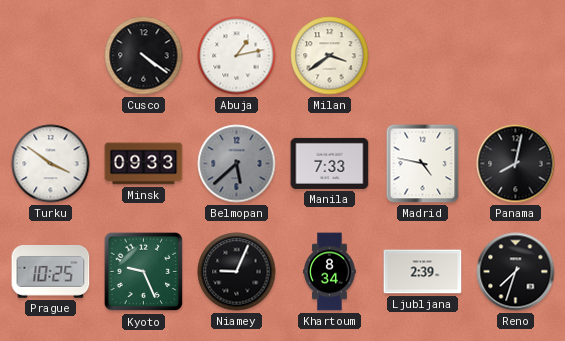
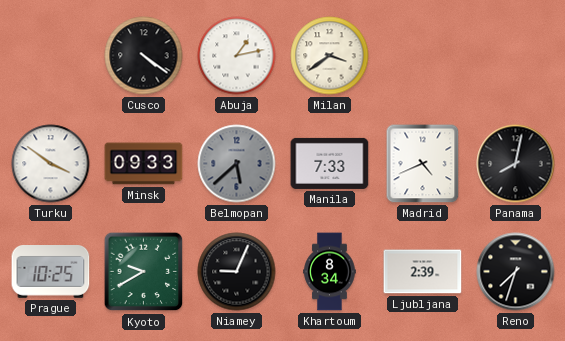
Madrid: 4:47 -> 4:41 (423, 164)
Kyoto: 9:26 -> 9:40 (144, 272)
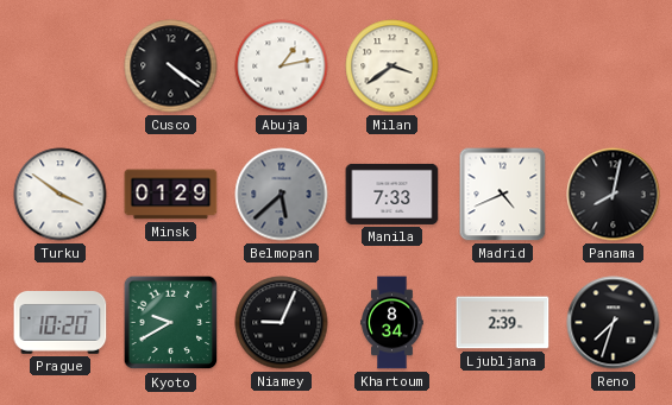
Minsk: 09:33 -> 01:29 (171, 195)
Prague: 10:25 -> 10:20 (61, 323)
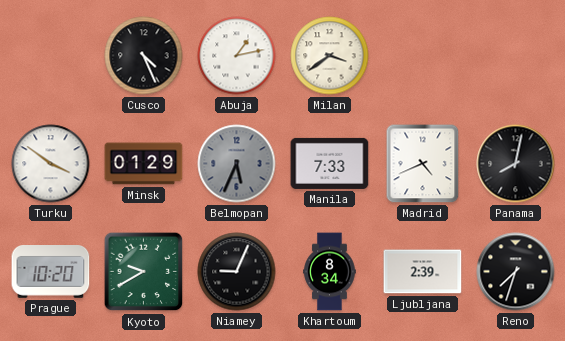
Cusco: 4:21 -> 4:26 (144, 56)
Belmopan: 5:38 -> 5:34 (237, 164)
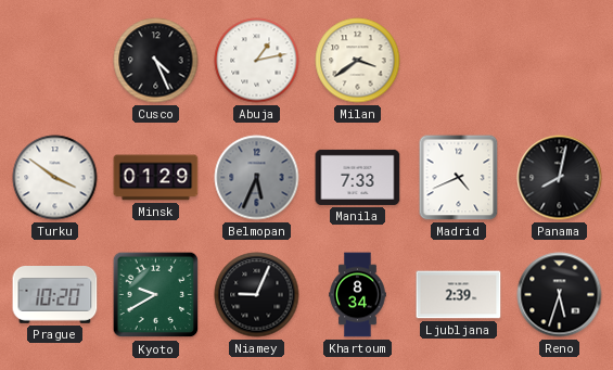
Reno: 7:33 -> 5:33 (560, 295)
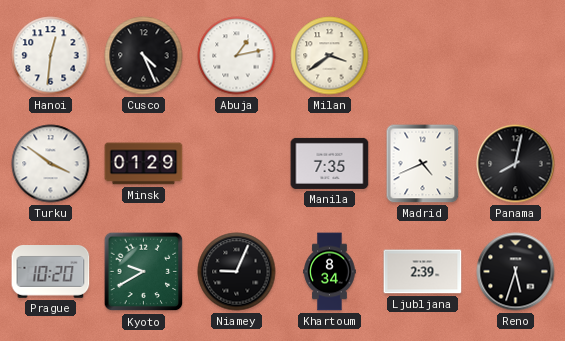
Hanoi: none -> 12:31 (51, 56)
Belmopan: 5:34 -> none (257, 178)
Manila: 7:33 -> 7:35 (330, 163)
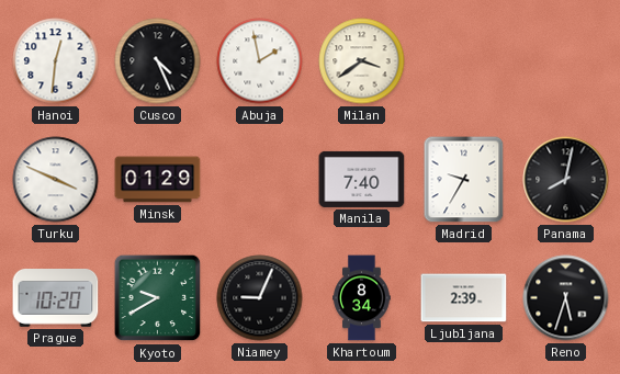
Abuja: 1:13 -> 1:58 (260, 61)
Turku: 3:51 -> 3:49 (56, 180)
Manila: 7:35 -> 7:40 (362, 179)
Madrid: 4:41 -> 9:35 (464, 180)
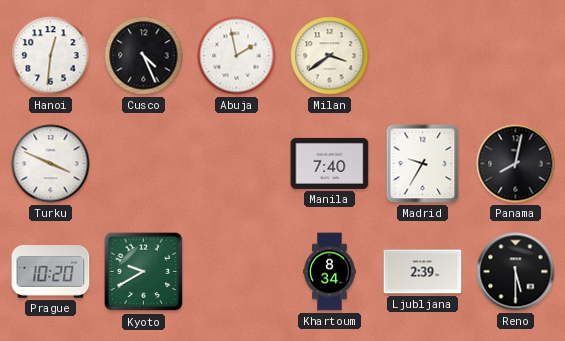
Minsk: 01:29 -> none (158, 180)
Niamey: 9:04 -> none (260, 298)
Reno: 5:33 -> 5:30 (516, 272)
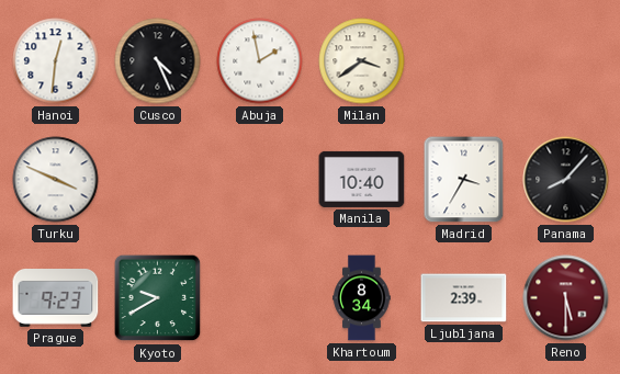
Manila: 7:40 -> 10:40 (362, 179)
Madrid: 9:35 -> 3:35 (464, 180)
Panama: 8:02 -> 8:07 (566, 180)
Prague: 10:20 -> 9:23 (56, 298)
Reno dial: black -> burgundy (566, 298)
